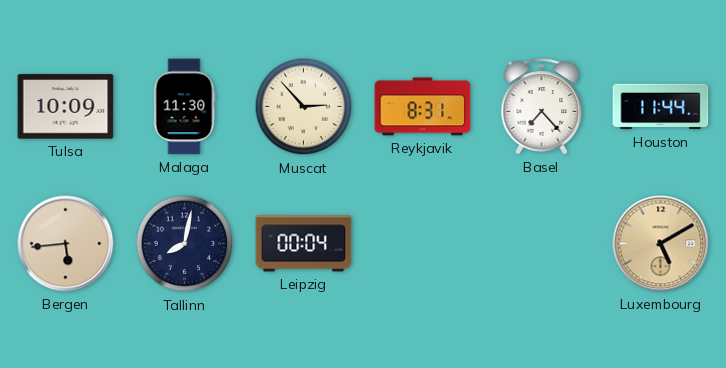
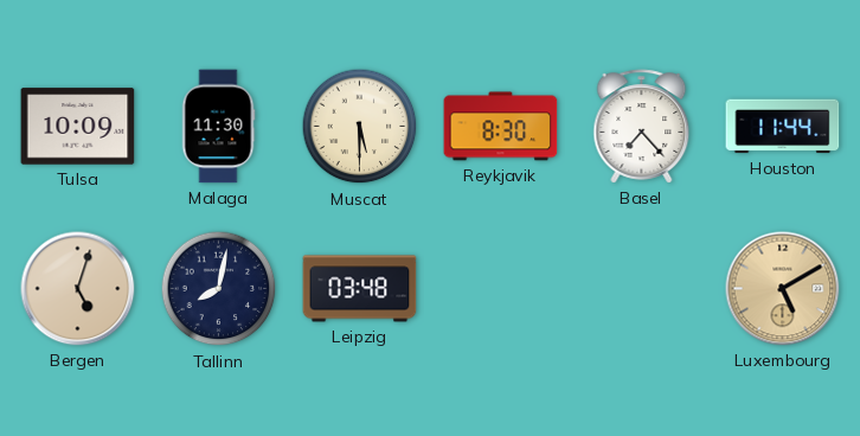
Muscat: 2:53 -> 5:30 (360, 127)
Reykjavik: 8:31 -> 8:30 (501, 127)
Bergen: 5:44 -> 5:03 (78, 289)
Leipzig: 00:04 -> 03:48 (360, 289)
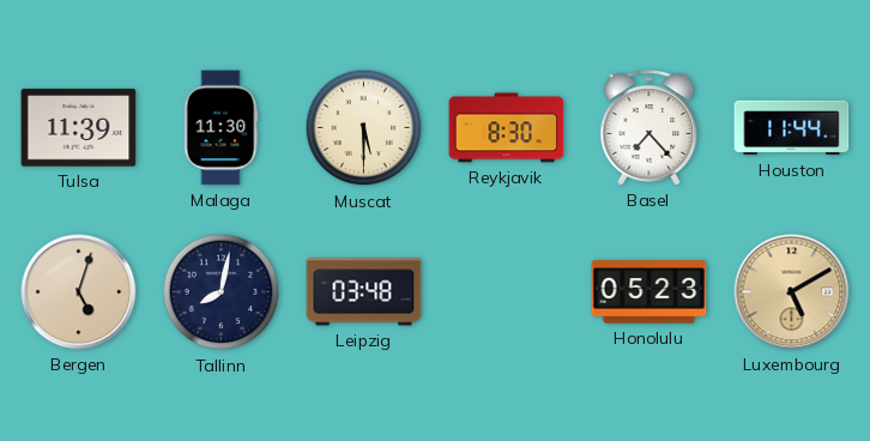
Tulsa: 10:09 -> 11:39 (79, 128)
Honolulu: none -> 05:23 (650, 292)
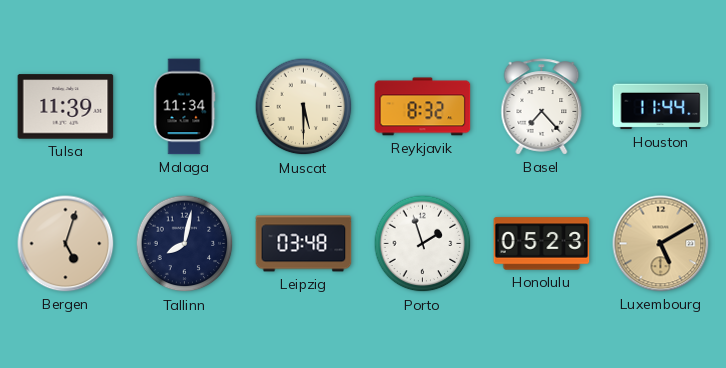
Malaga: 11:30 -> 11:34 (184, 107)
Reykjavik: 8:30 -> 8:32 (423, 107)
Porto: none -> 1:57 (423, 244)
